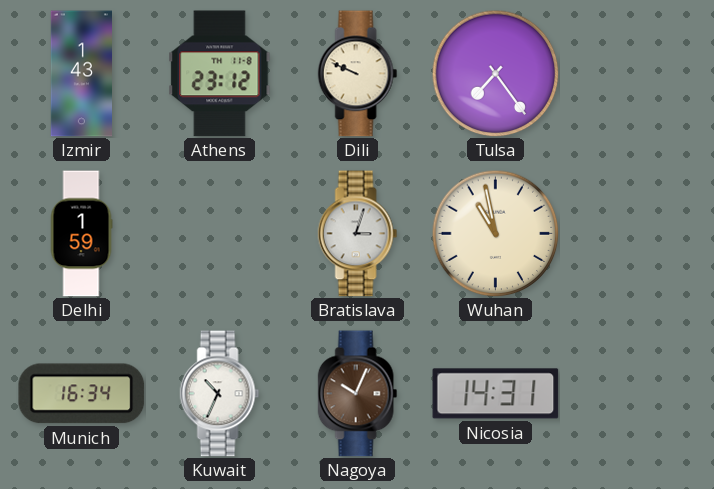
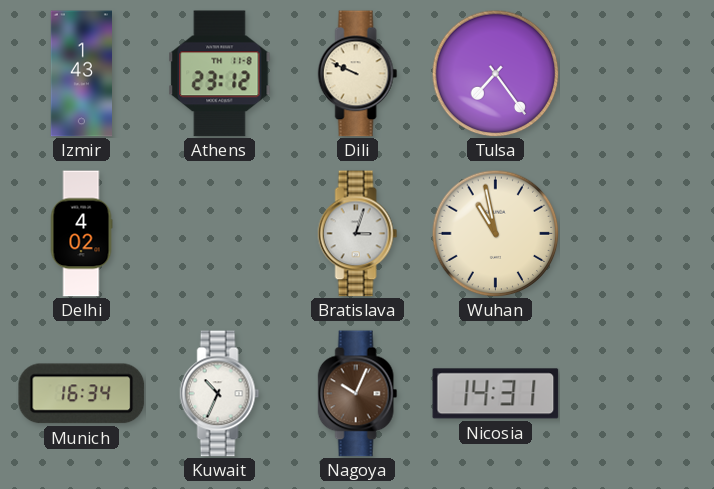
Delhi: 1:59 -> 4:02 (81, 234)
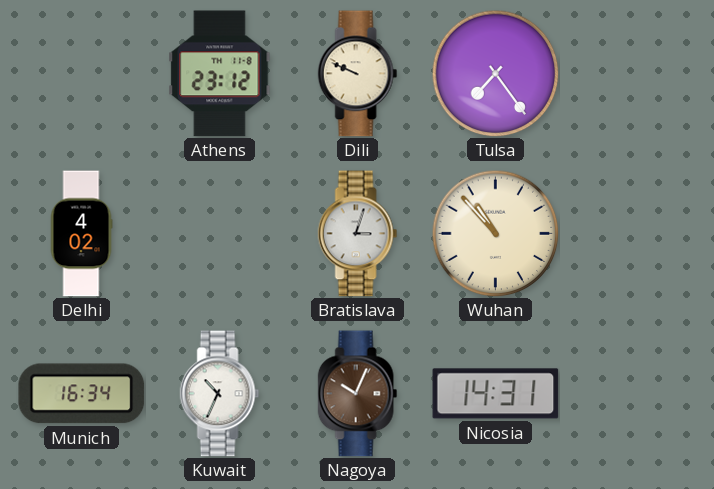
Izmir: 1:43 -> none (81, 74)
Wuhan: 10:58 -> 10:53 (495, 233)
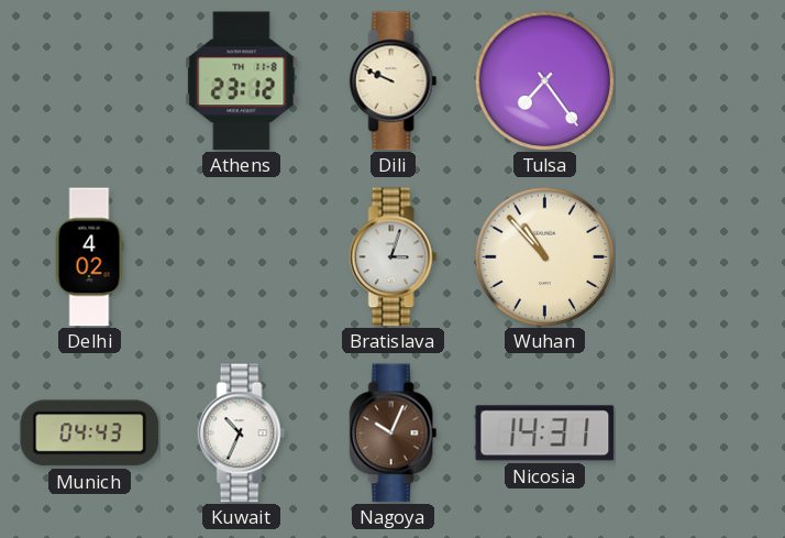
Munich: 16:34 -> 04:43 (90, 433)
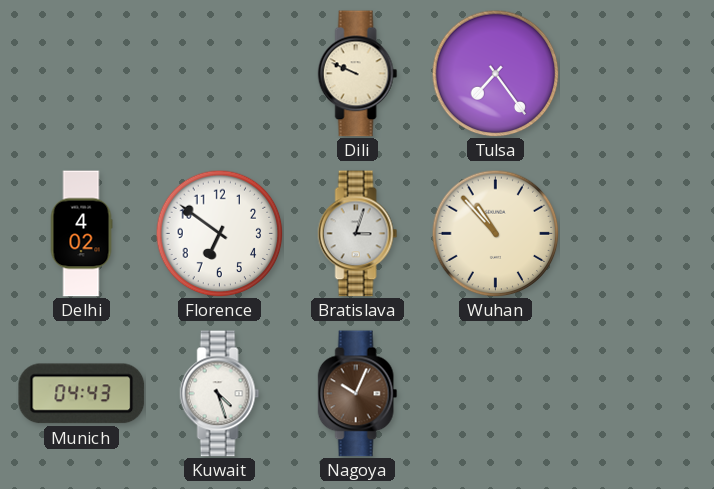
Athens: 23:12 -> none (242, 81)
Florence: none -> 6:51 (219, 233)
Kuwait: 10:34 -> 4:27 (220, 394)
Nicosia: 14:31 -> none (545, 433)
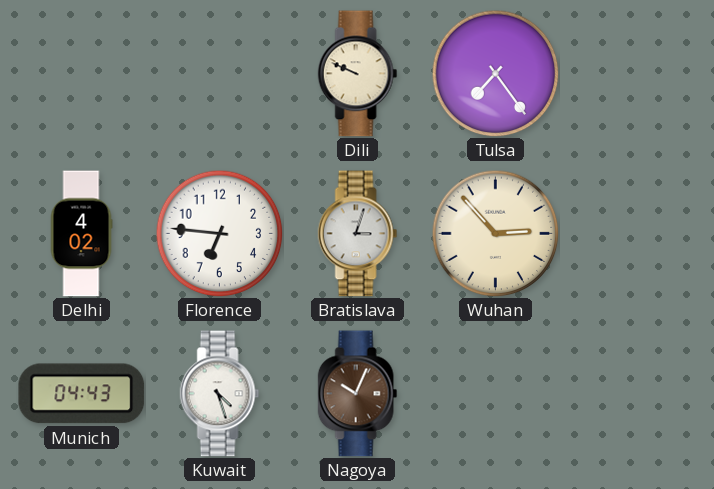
Florence: 6:51 -> 6:46 (219, 233)
Wuhan: 10:53 -> 2:53 (495, 233)
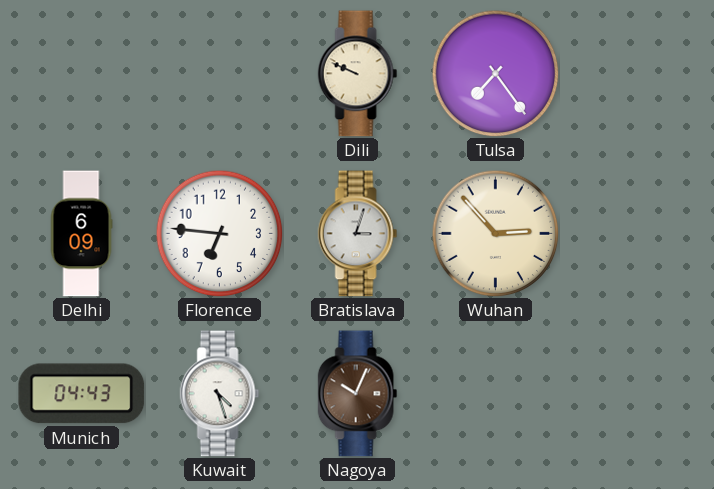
Delhi: 4:02 -> 6:09 (81, 234)
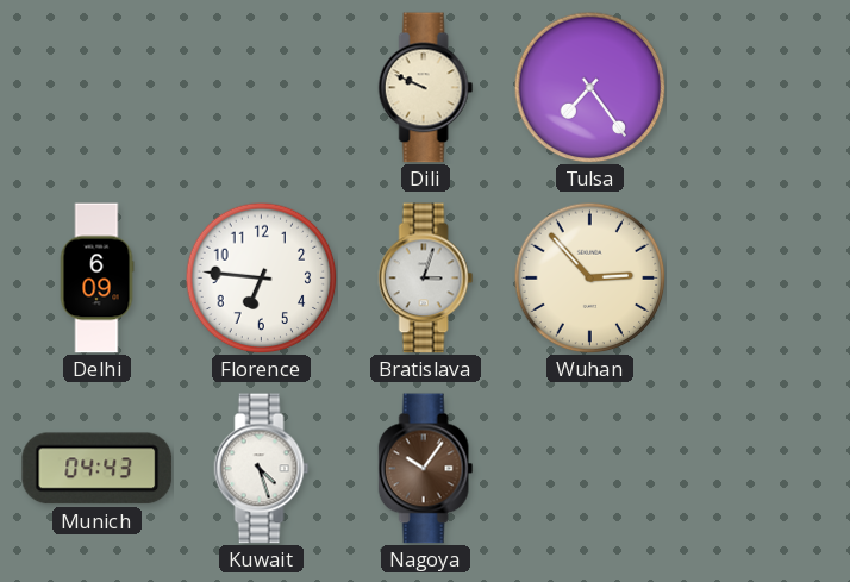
Nagoya: 10:04 -> 10:06 (426, 469)
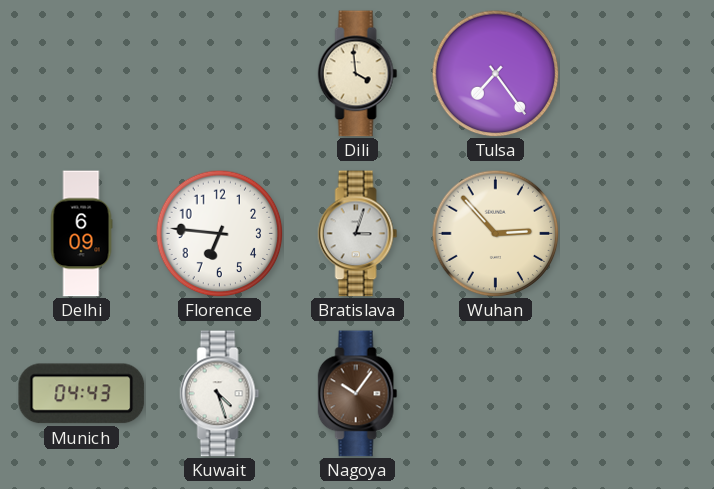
Dili: 9:49 -> 3:59 (358, 74)
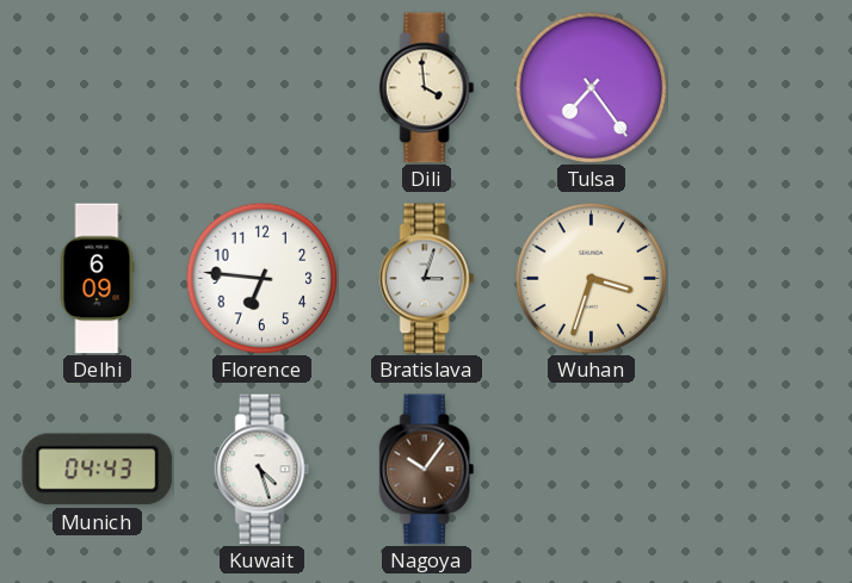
Wuhan: 2:53 -> 3:33 (591, 278)
